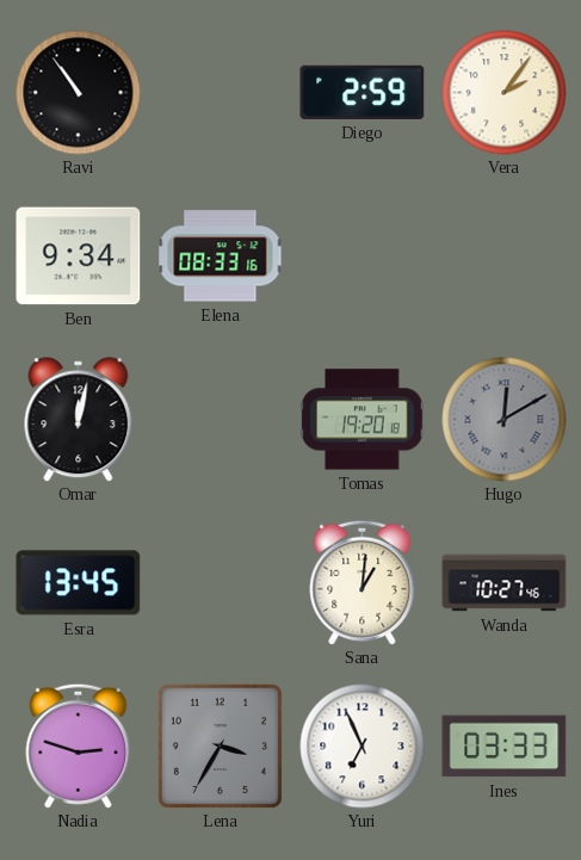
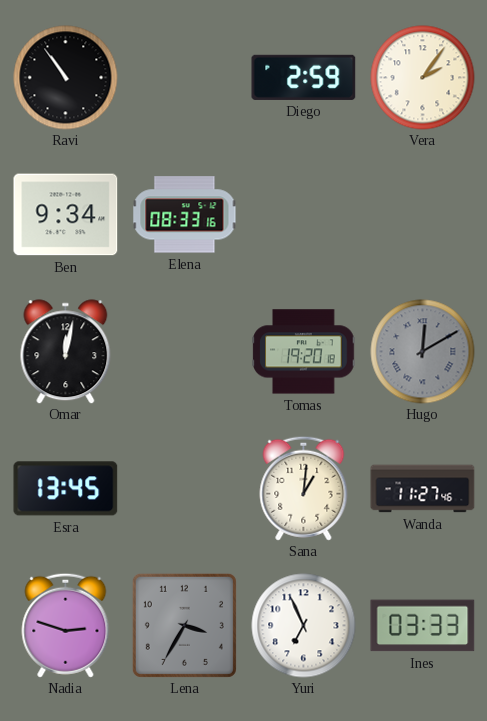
Wanda: 10:27 -> 11:27 (423, 489)
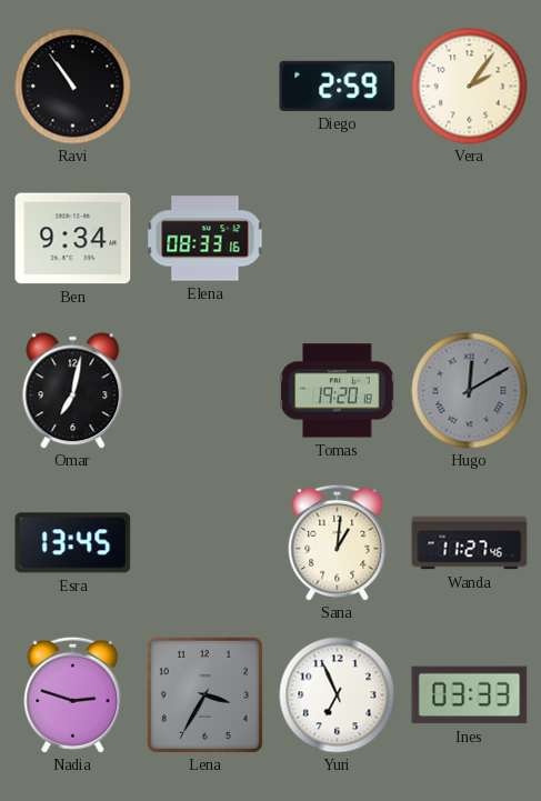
Omar: 12:02 -> 7:02 (73, 391)
